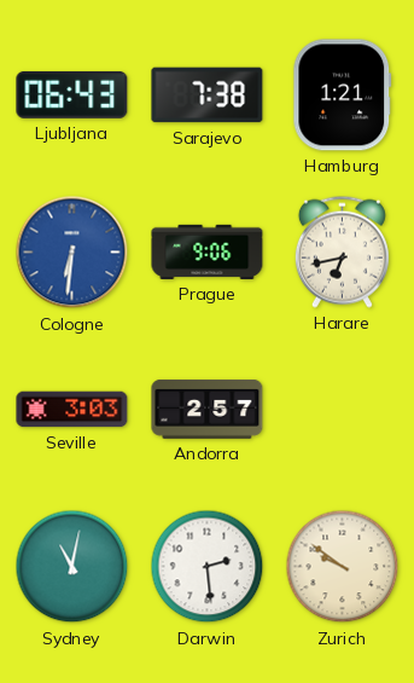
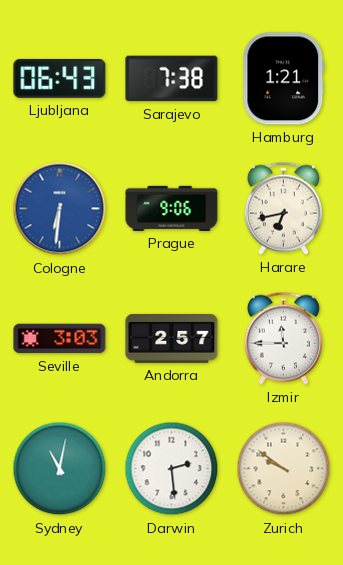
Izmir: none -> 11:45 (283, 338)
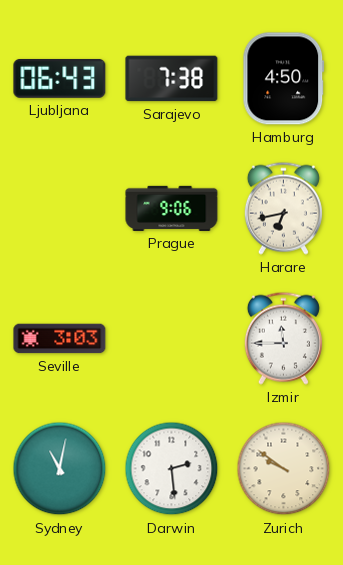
Hamburg: 1:21 -> 4:50 (284, 79)
Cologne: 6:31 -> none (60, 209)
Andorra: 2:57 -> none (172, 338)
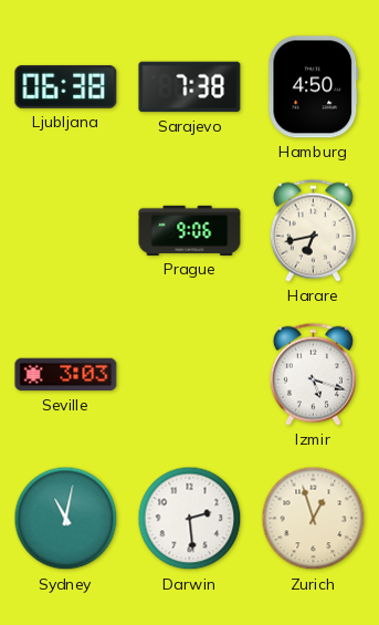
Ljubljana: 06:43 -> 06:38 (66, 86)
Izmir: 11:45 -> 5:18 (313, 374)
Zurich: 9:51 -> 12:57 (314, 519)
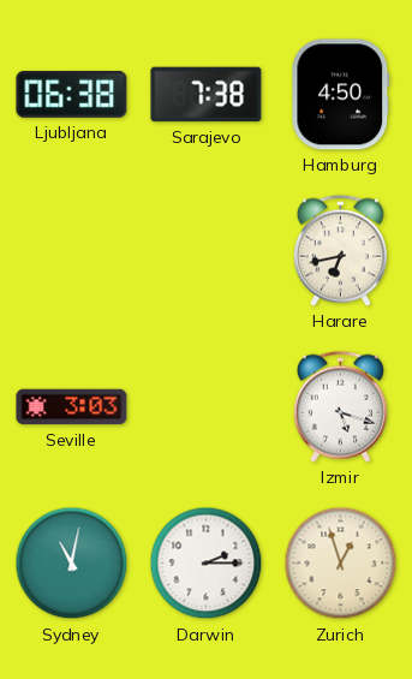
Prague: 9:06 -> none (190, 230)
Darwin: 2:29 -> 2:15 (207, 564)
